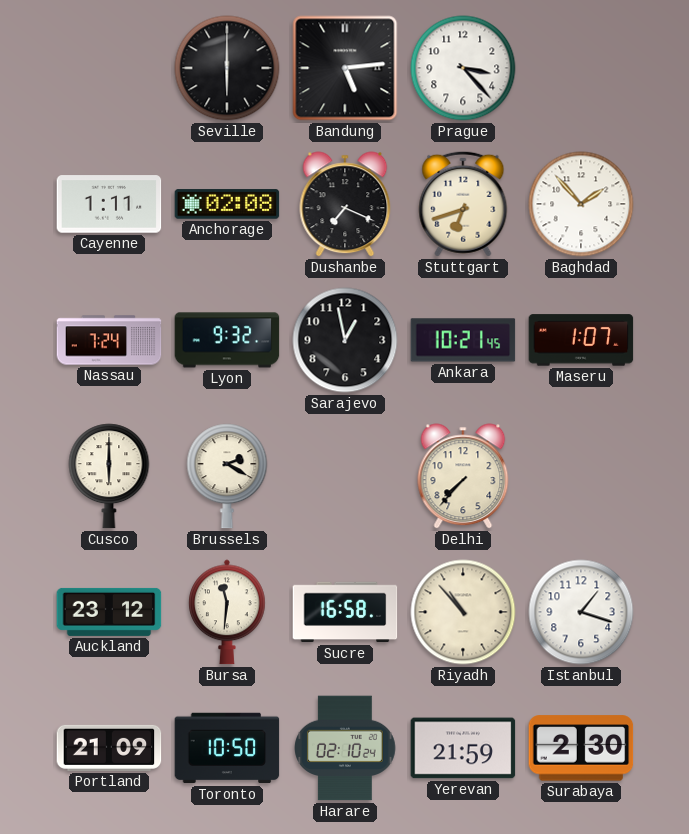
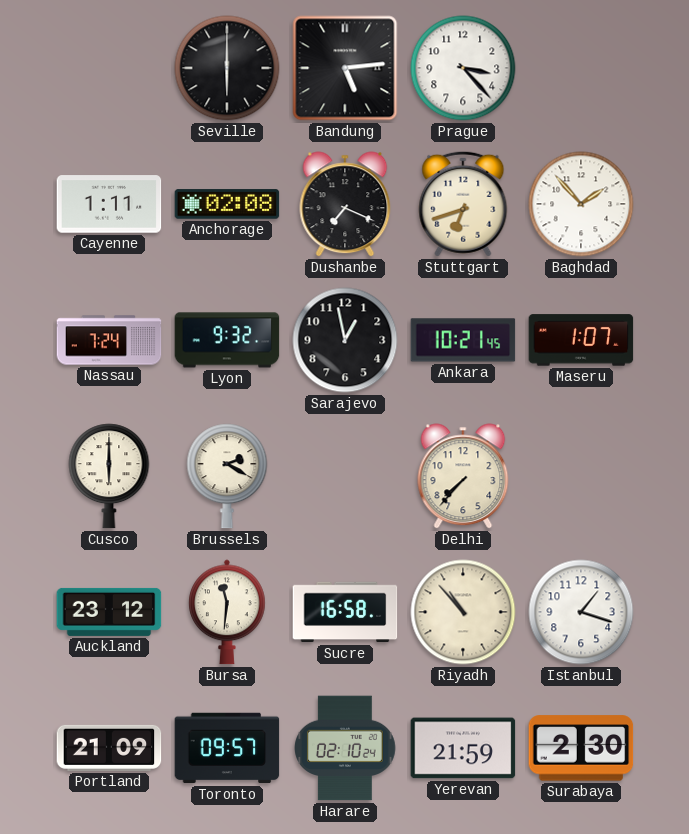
Toronto: 10:50 -> 09:57 (227, 748)
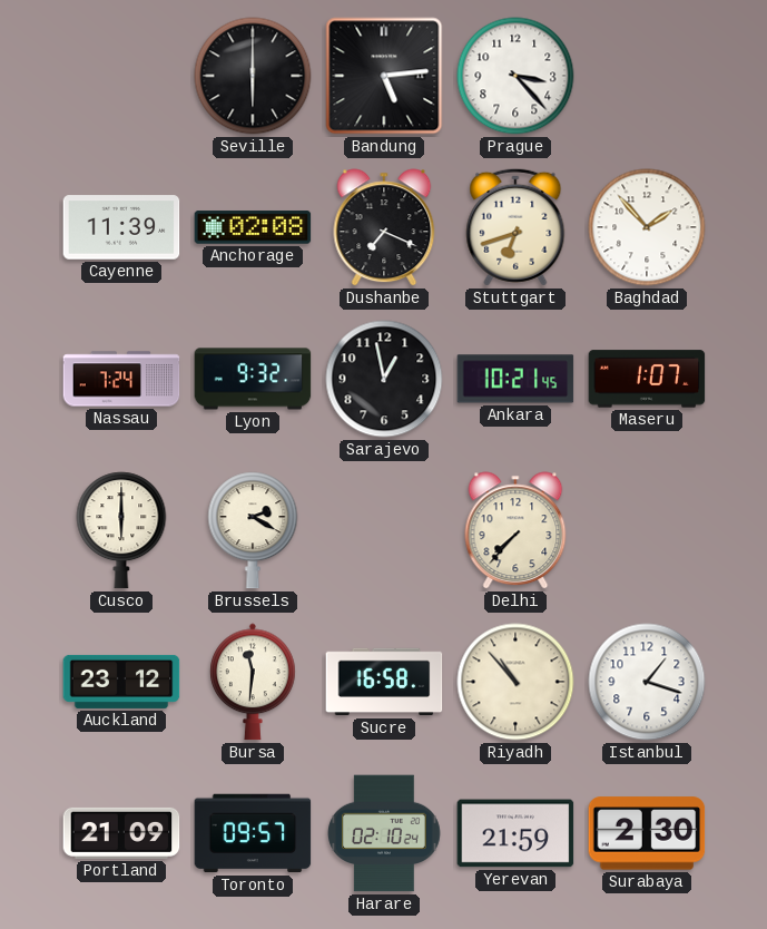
Cayenne: 1:11 -> 11:39 (121, 227)
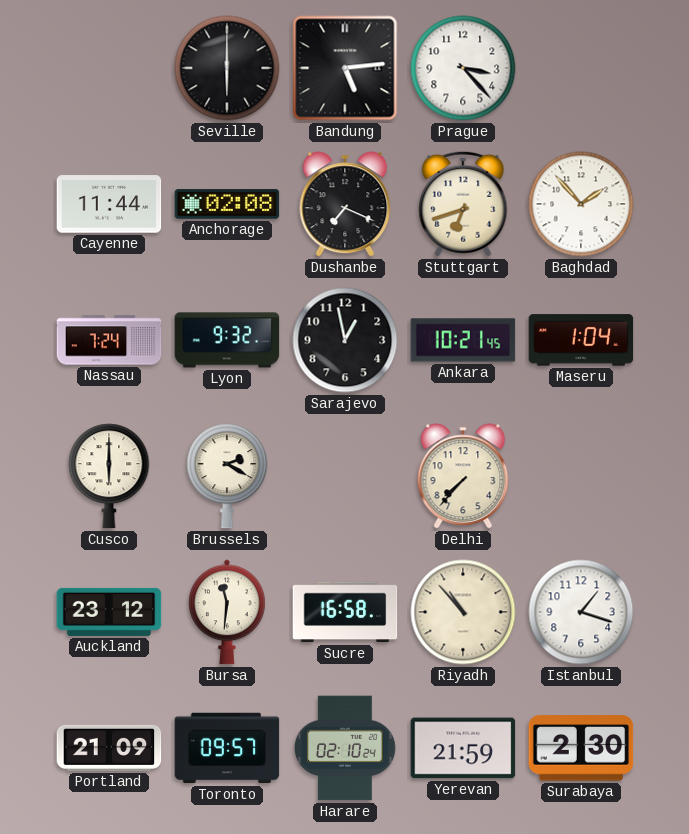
Cayenne: 11:39 -> 11:44 (109, 204)
Maseru: 1:07 -> 1:04 (581, 340)
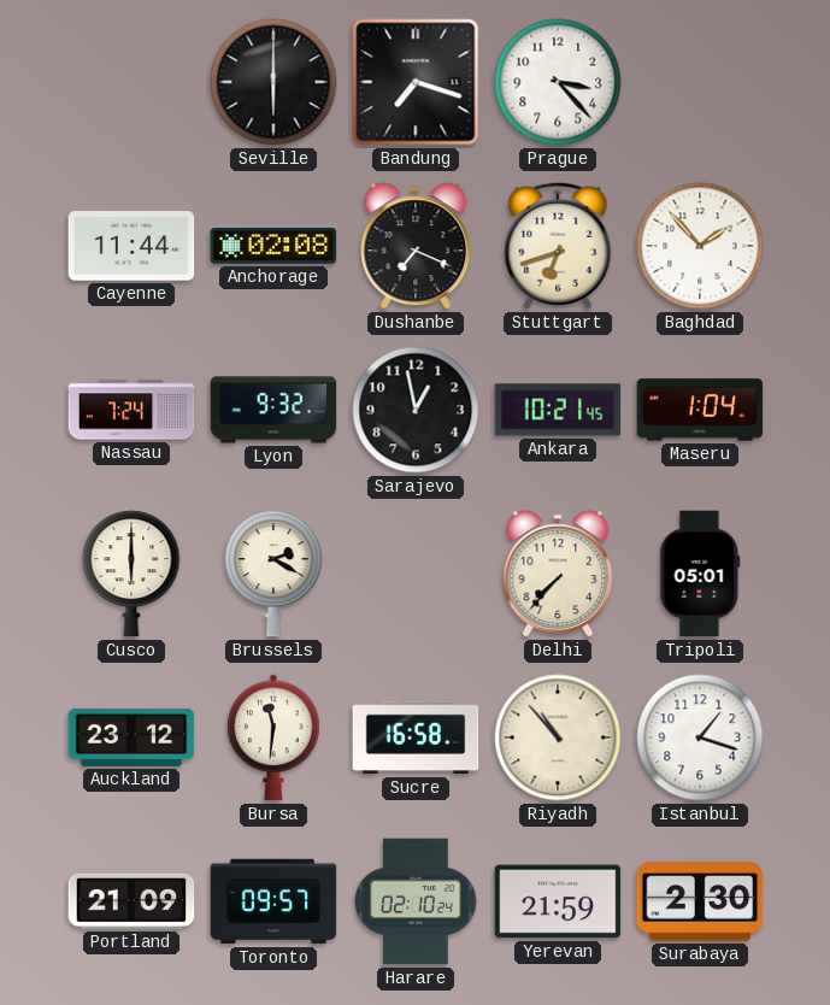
Bandung: 5:14 -> 7:18 (416, 82)
Tripoli: none -> 05:01 (700, 574)
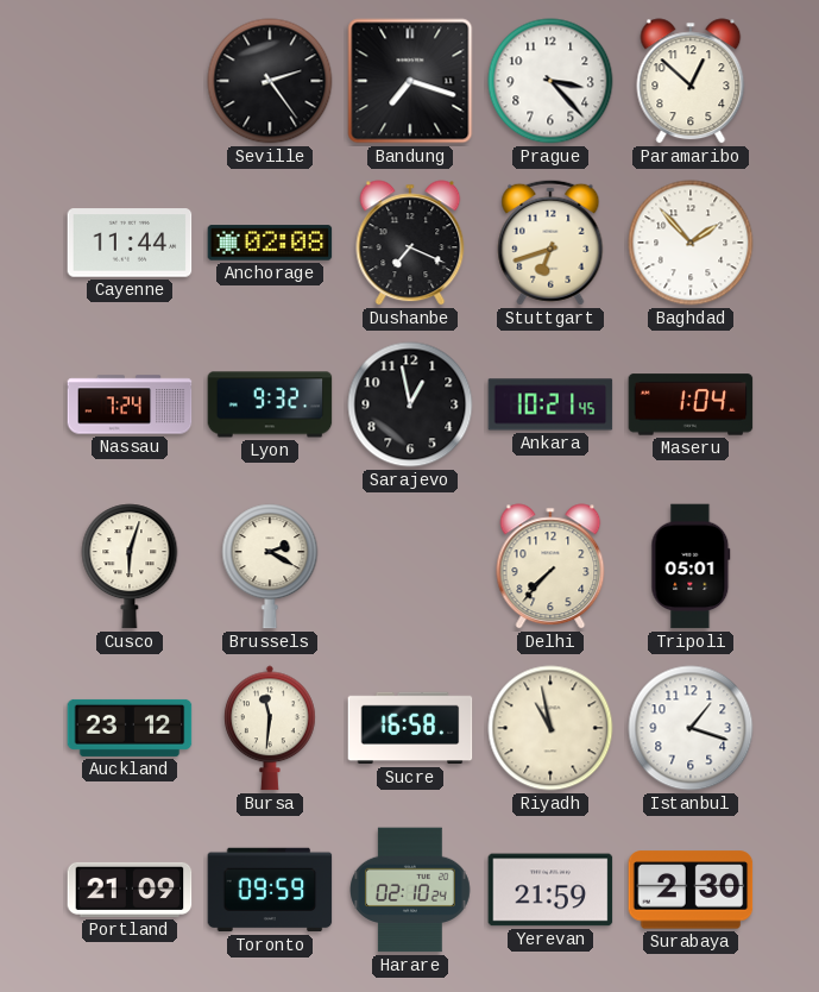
Seville: 6:00 -> 2:24 (270, 81)
Paramaribo: none -> 12:52 (691, 81)
Cusco: 6:00 -> 6:03 (130, 566)
Riyadh: 10:53 -> 10:58 (550, 728)
Toronto: 09:57 -> 09:59 (270, 890)
